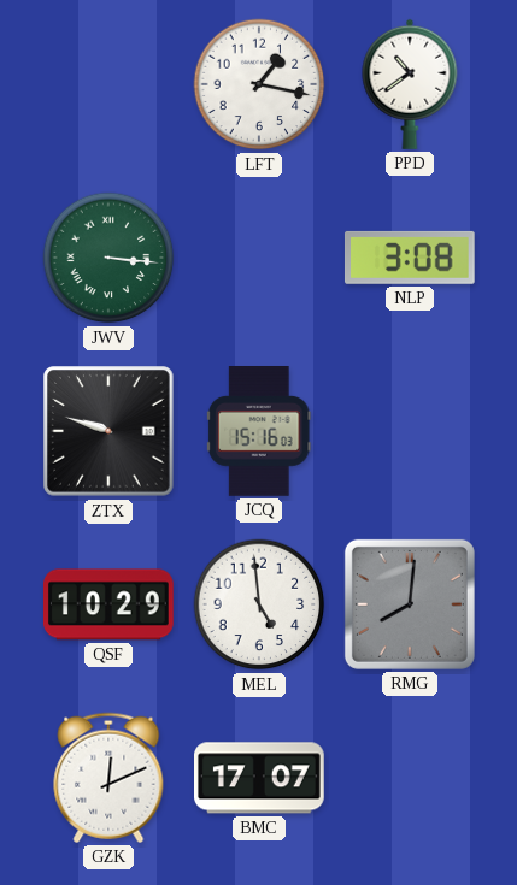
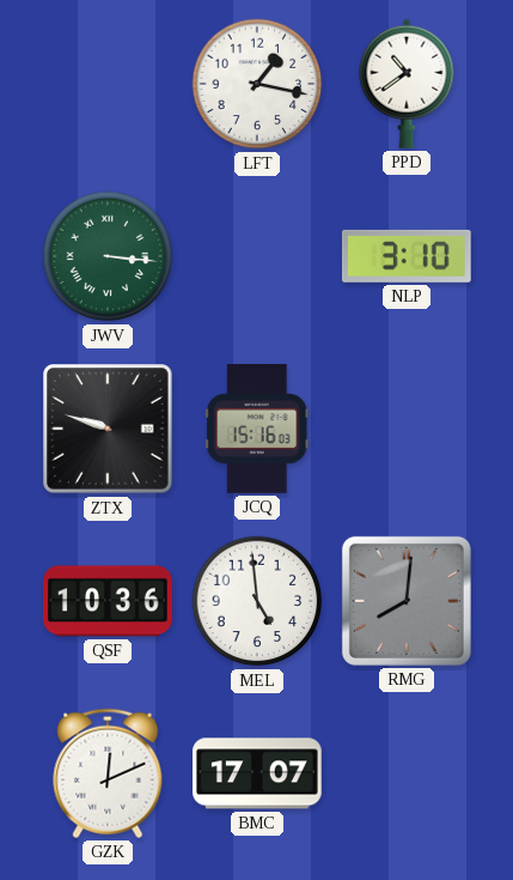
NLP: 3:08 -> 3:10 (407, 256)
QSF: 10:29 -> 10:36 (109, 601)
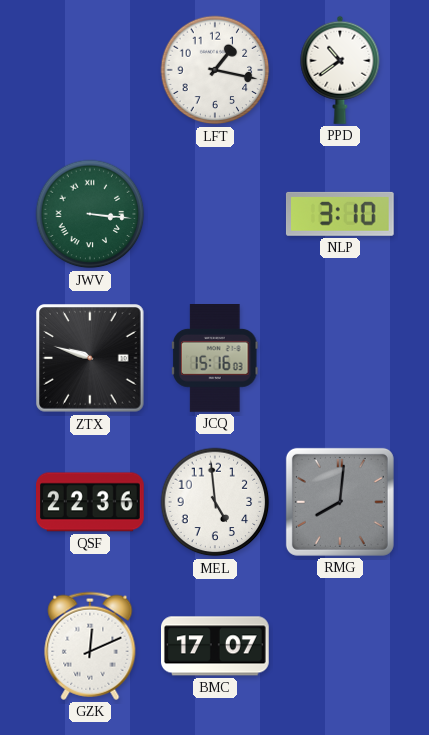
QSF: 10:36 -> 22:36 (91, 502)
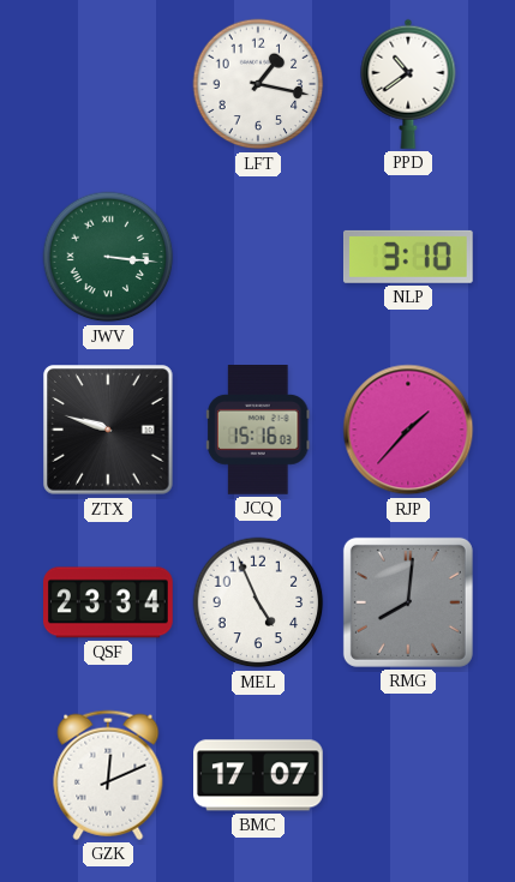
RJP: none -> 1:37 (408, 430)
QSF: 22:36 -> 23:34 (109, 602)
MEL: 4:59 -> 4:56 (258, 602)
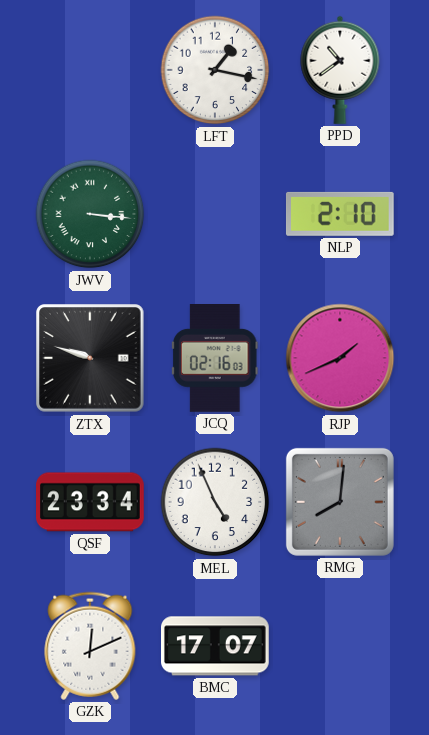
NLP: 3:10 -> 2:10 (340, 214)
JCQ: 15:16 -> 02:16 (215, 359)
RJP: 1:37 -> 1:41 (340, 358)
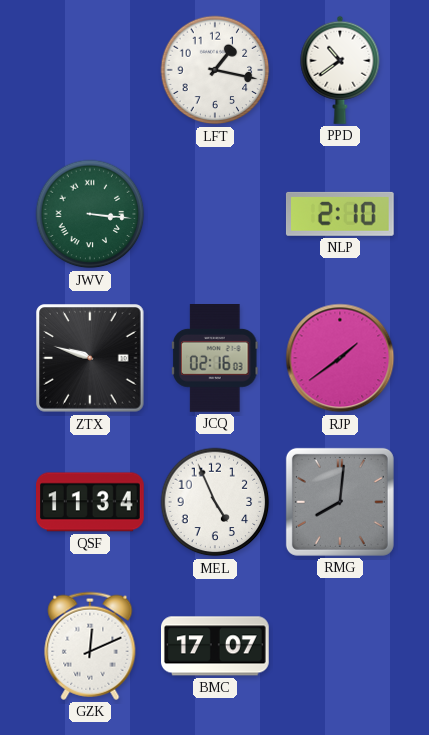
RJP: 1:41 -> 1:39 (340, 358)
QSF: 23:34 -> 11:34 (91, 502)
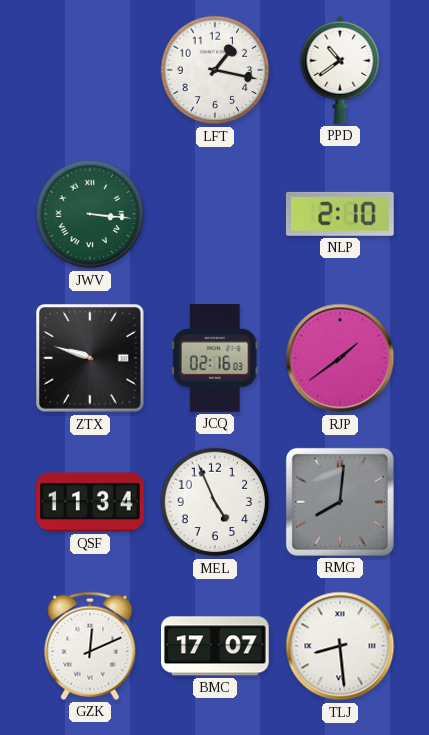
TLJ: none -> 8:29 (340, 646)
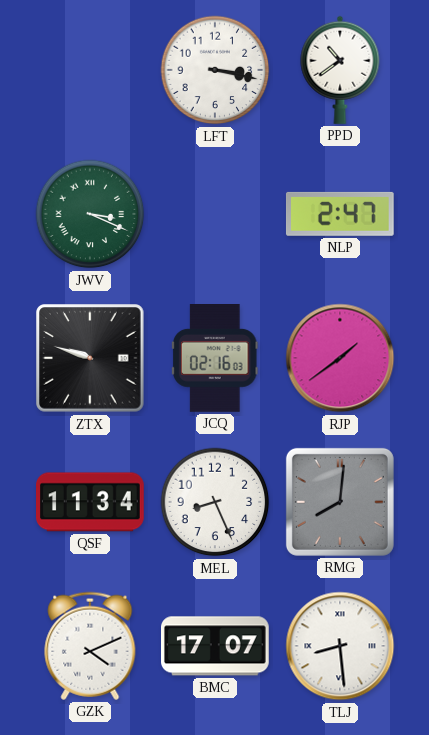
LFT: 1:17 -> 3:17 (215, 70)
JWV: 3:16 -> 3:19 (90, 214)
NLP: 2:10 -> 2:47 (340, 214)
MEL: 4:56 -> 8:26 (215, 502)
GZK: 12:11 -> 4:11 (90, 646)
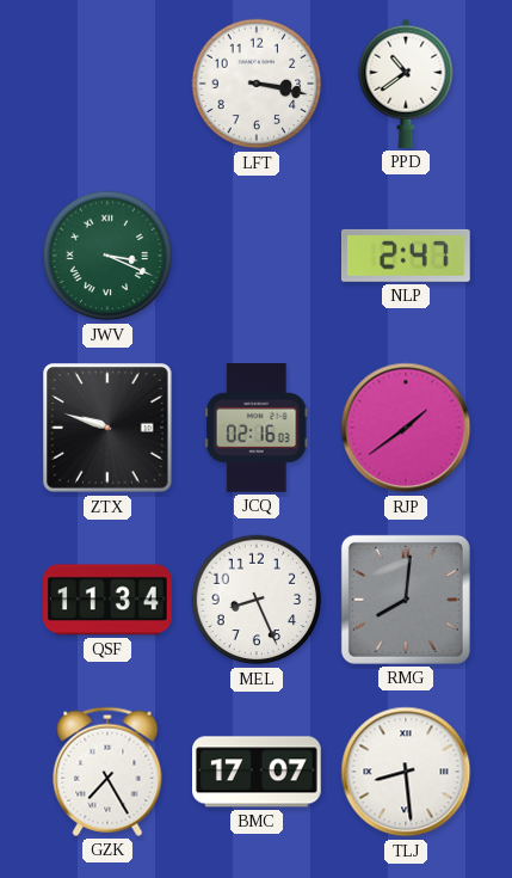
GZK: 4:11 -> 7:25 (107, 772)
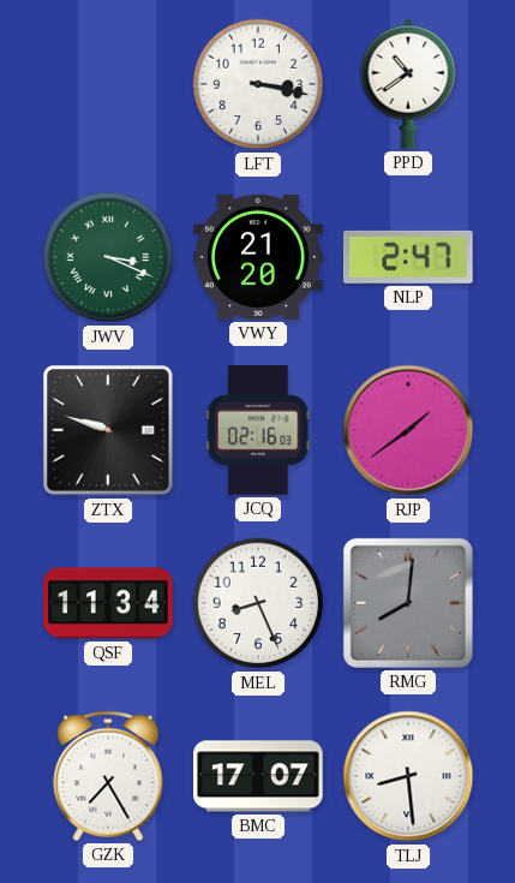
VWY: none -> 21:20 (259, 257)
